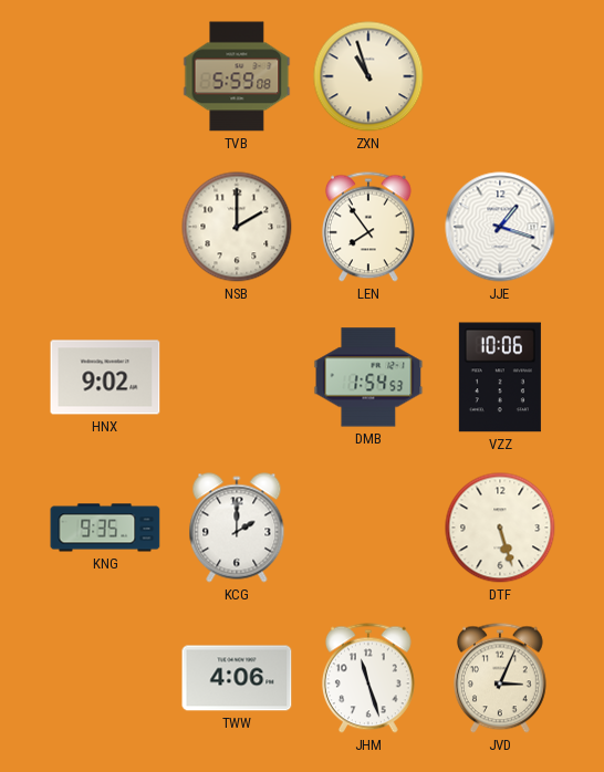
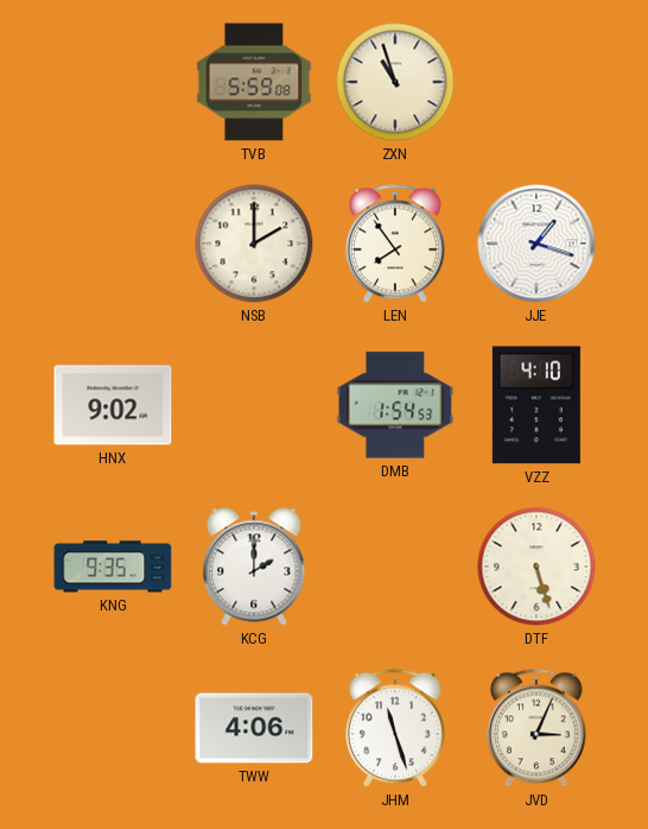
VZZ: 10:06 -> 4:10 (536, 405)
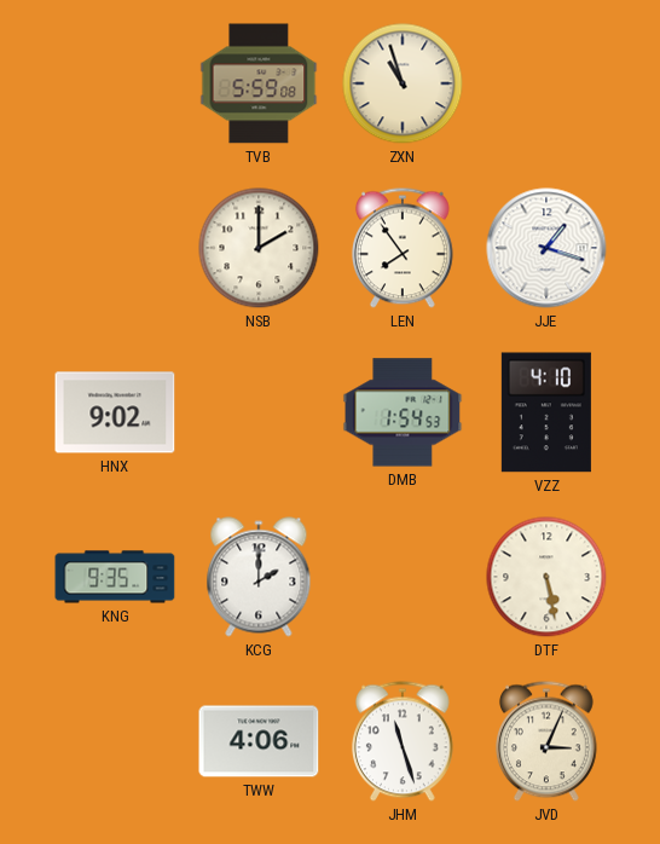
DTF: 5:27 -> 5:28 (546, 577)
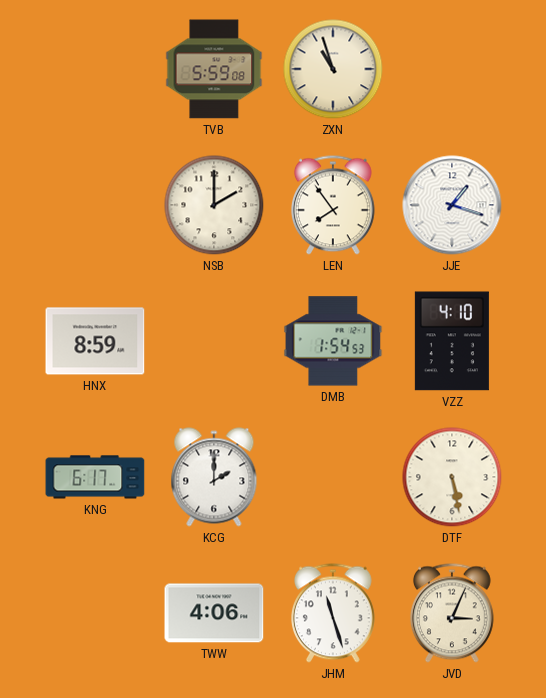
HNX: 9:02 -> 8:59 (95, 341)
KNG: 9:35 -> 6:17 (95, 477)
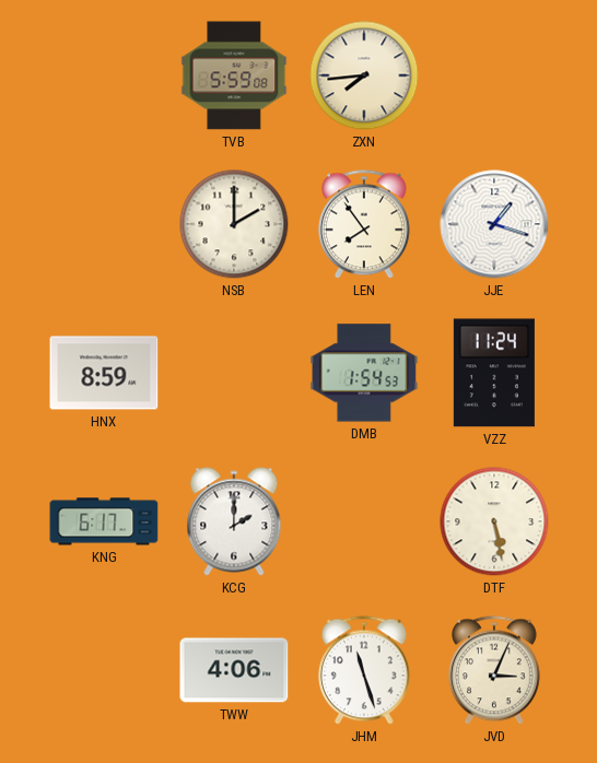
ZXN: 10:57 -> 7:44 (364, 75)
VZZ: 4:10 -> 11:24 (494, 373)
